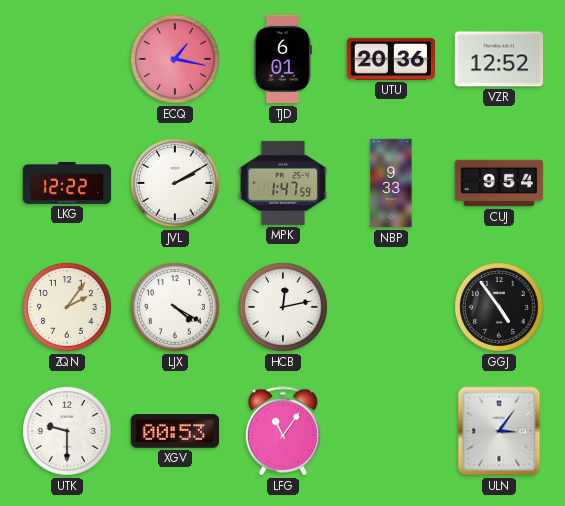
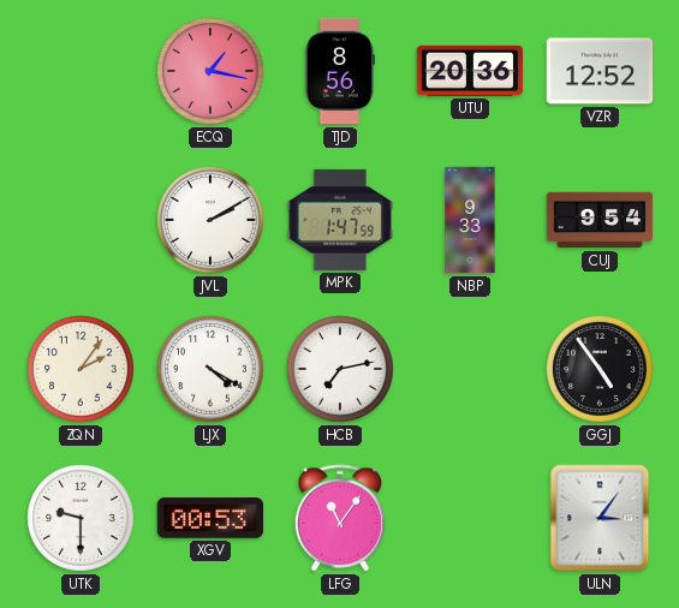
TJD: 6:01 -> 8:56 (339, 71)
LKG: 12:22 -> none (67, 183)
HCB: 12:13 -> 7:13 (340, 369)
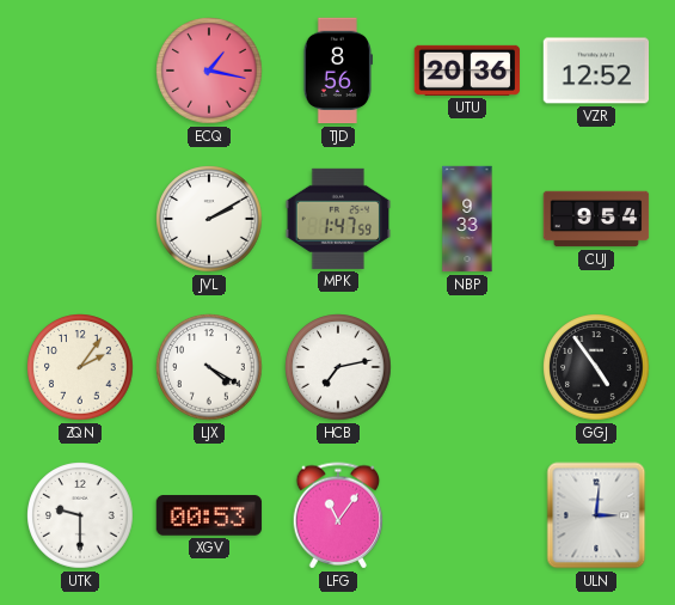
ULN: 3:06 -> 3:01 (596, 515)
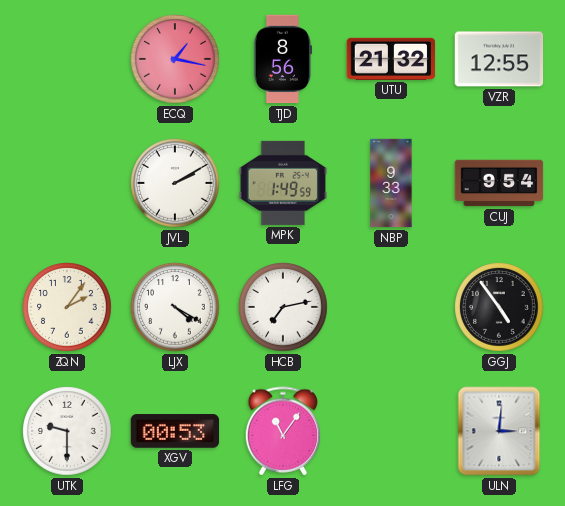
UTU: 20:36 -> 21:32 (391, 59)
VZR: 12:52 -> 12:55 (499, 59)
MPK: 1:47 -> 1:49 (283, 183)
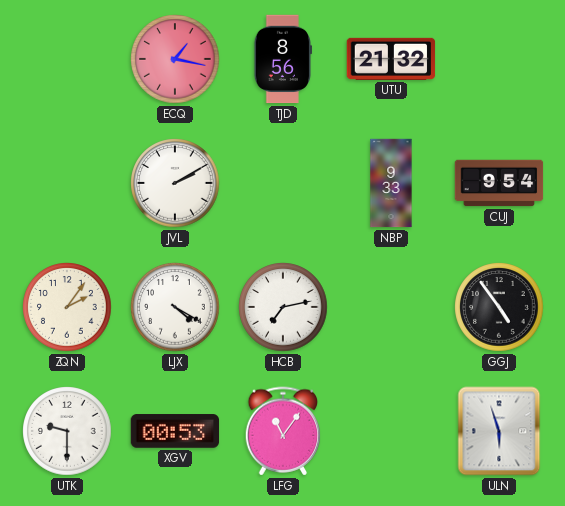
VZR: 12:55 -> none (499, 59)
MPK: 1:49 -> none (283, 183)
ULN: 3:01 -> 5:57 (499, 431)
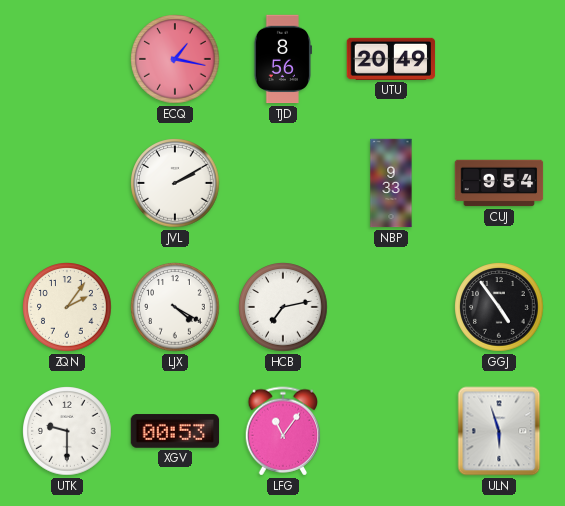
UTU: 21:32 -> 20:49 (391, 59)
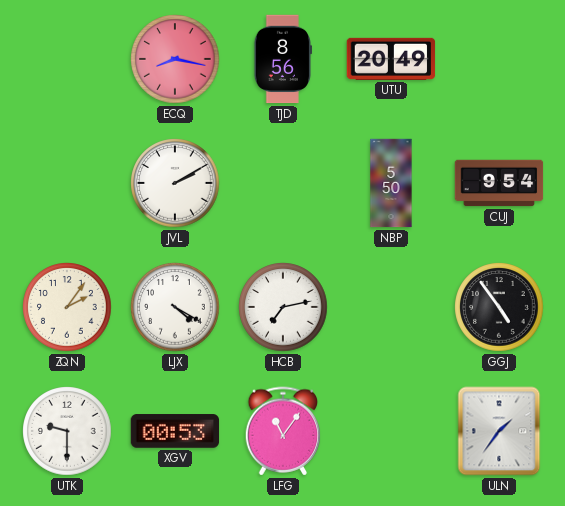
ECQ: 1:17 -> 8:17 (175, 59)
NBP: 9:33 -> 5:50 (391, 183)
ULN: 5:57 -> 1:36 (499, 431)
